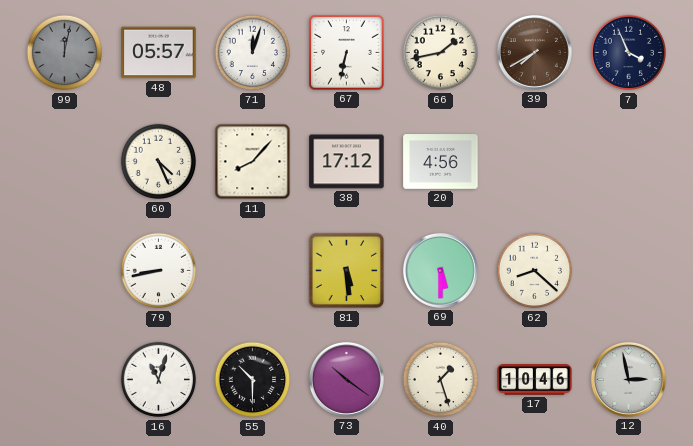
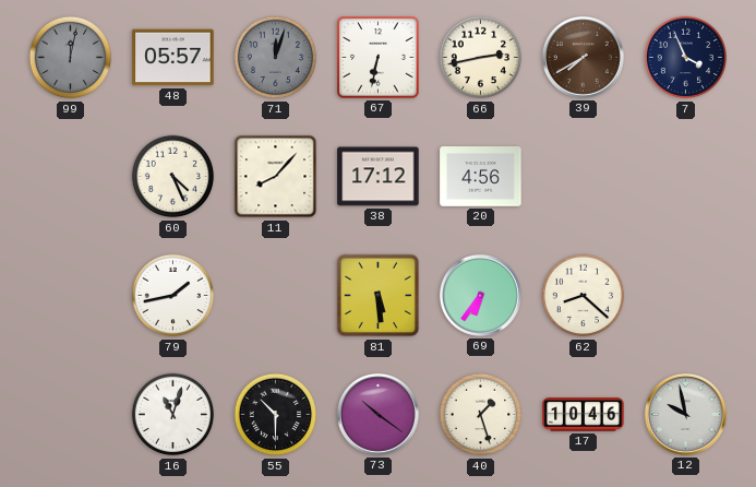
71 dial: white -> grey (276, 58)
66: 1:43 -> 2:43 (481, 58)
79: 8:43 -> 1:43 (173, 296)
69: 5:30 -> 6:36 (480, 295)
12: 2:58 -> 9:58 (685, 414)
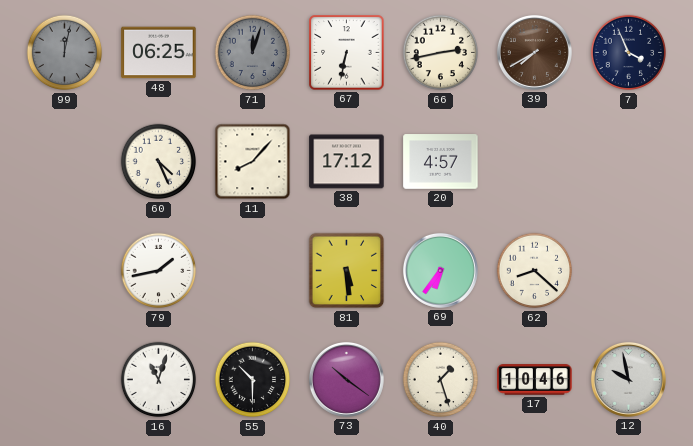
48: 05:57 -> 06:25 (159, 53)
20: 4:56 -> 4:57 (441, 162)
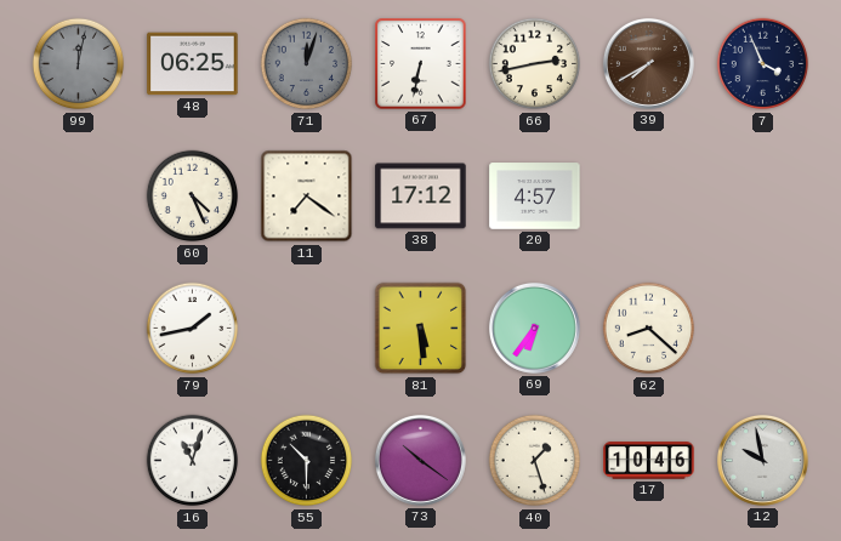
11: 8:07 -> 7:21 (307, 197)
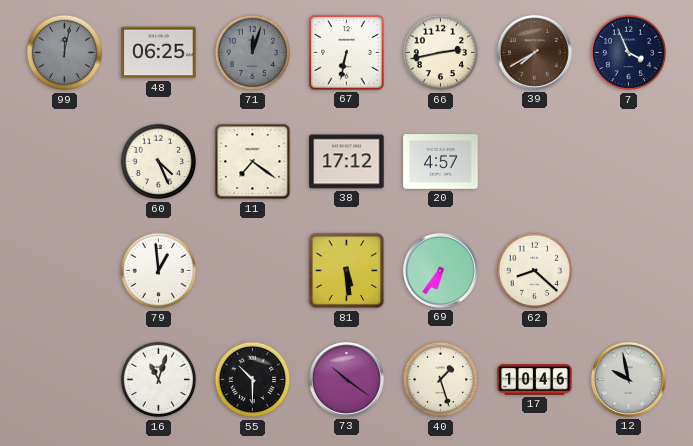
79: 1:43 -> 12:59 (159, 271)
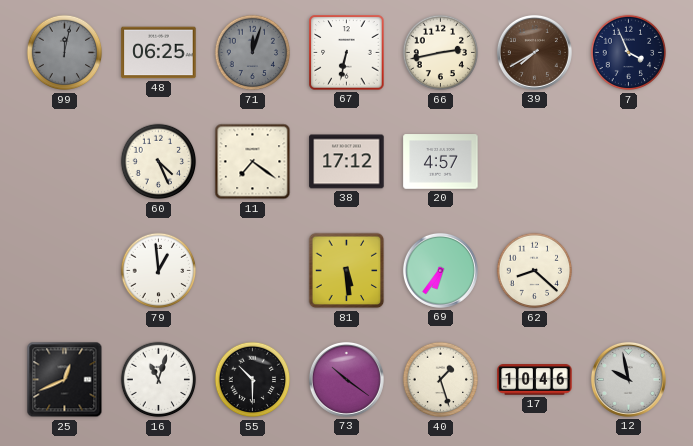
25: none -> 12:41 (65, 380)
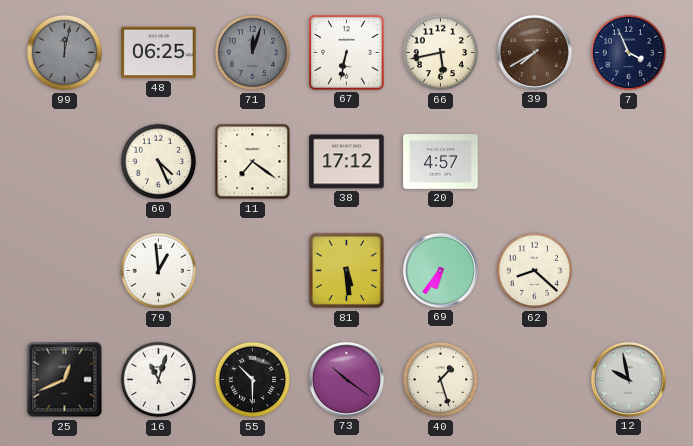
66: 2:43 -> 5:43 (441, 53)
17: 10:46 -> none (535, 380)
